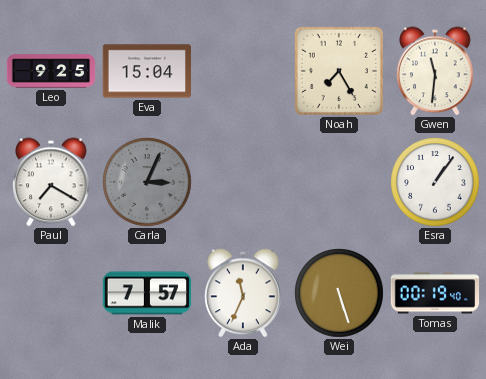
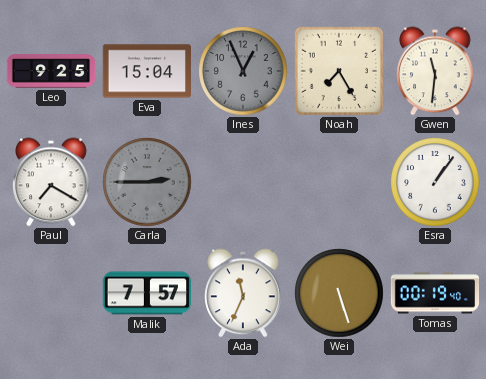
Ines: none -> 12:56 (243, 71)
Carla: 3:04 -> 2:45 (147, 182)
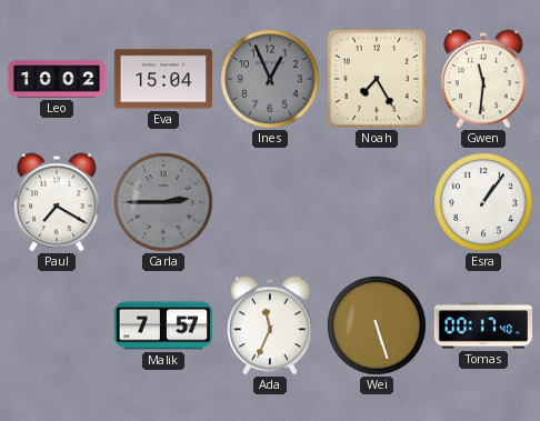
Leo: 9:25 -> 10:02 (57, 79)
Tomas: 00:19 -> 00:17 (483, 325)
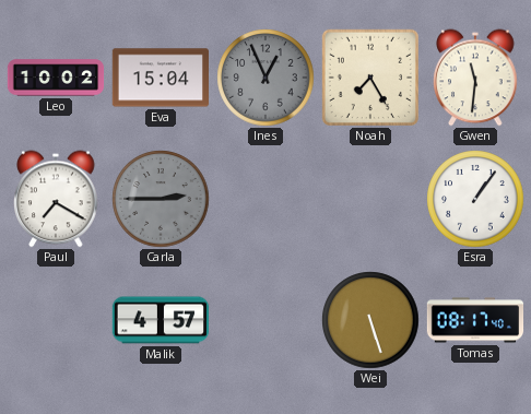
Malik: 7:57 -> 4:57 (161, 320)
Ada: 11:34 -> none (270, 325)
Tomas: 00:17 -> 08:17 (475, 320)
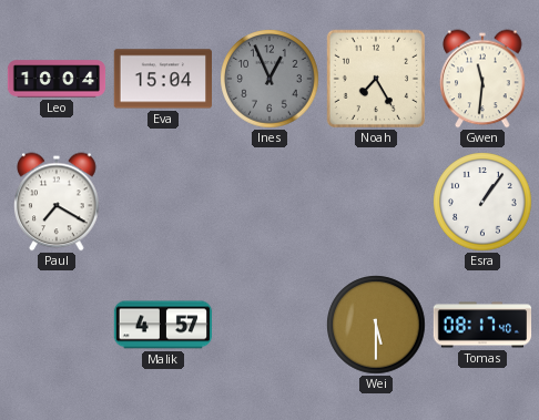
Leo: 10:02 -> 10:04 (57, 79)
Carla: 2:45 -> none (161, 199)
Wei: 5:27 -> 5:30 (376, 325)
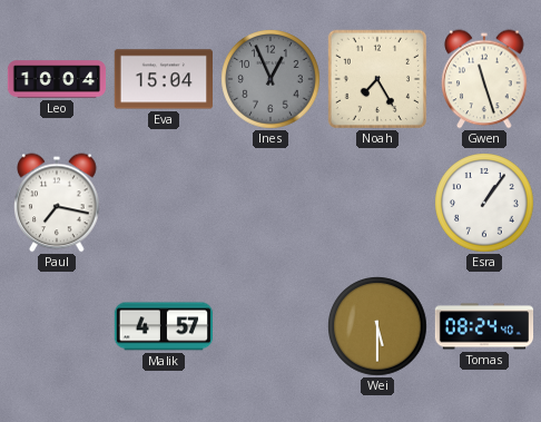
Gwen: 11:31 -> 11:27 (484, 79)
Paul: 7:20 -> 7:17 (57, 203)
Tomas: 08:17 -> 08:24 (484, 326)
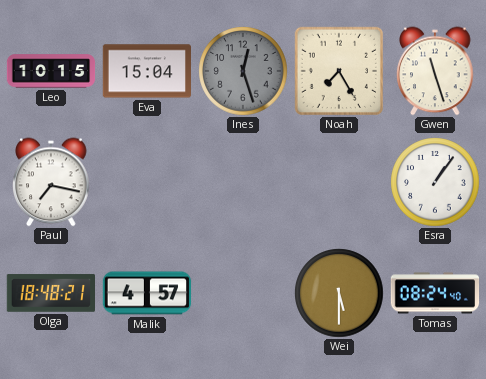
Leo: 10:04 -> 10:15 (51, 71)
Ines: 12:56 -> 12:27 (243, 71)
Olga: none -> 18:48 (50, 293)
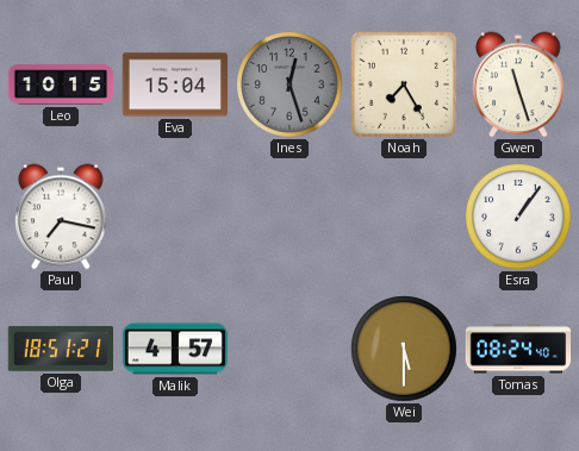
Olga: 18:48 -> 18:51 (60, 349)
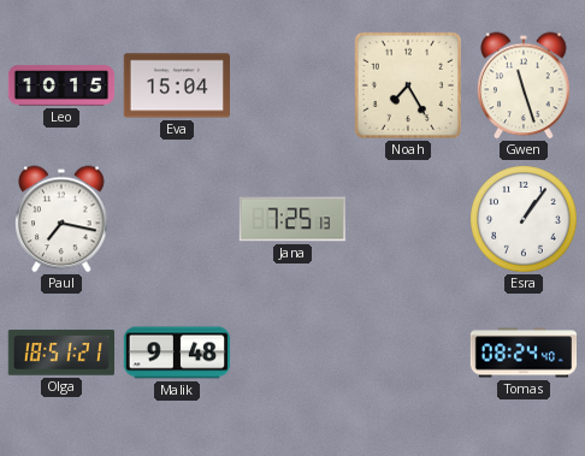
Ines: 12:27 -> none (289, 84)
Jana: none -> 7:25 (291, 219)
Malik: 4:57 -> 9:48 (177, 353)
Wei: 5:30 -> none (404, 349)
